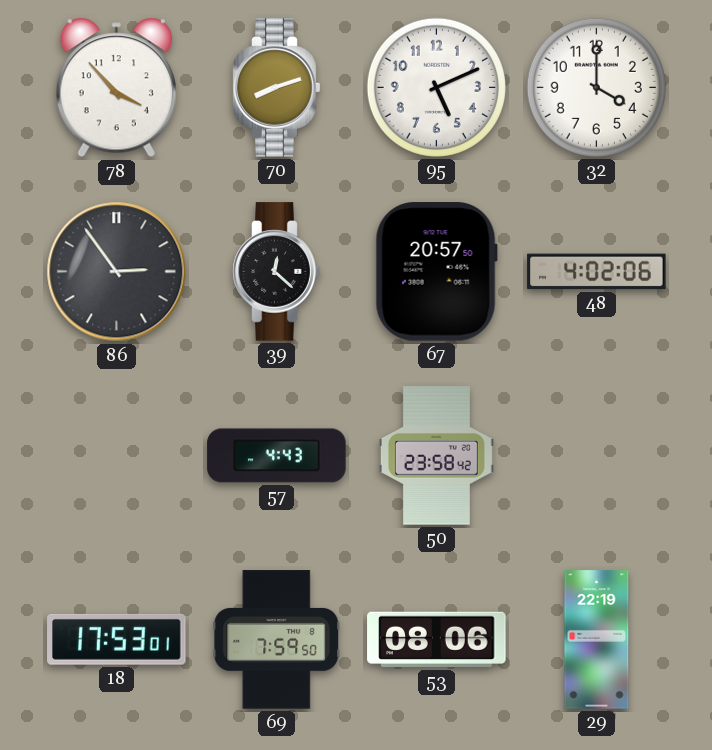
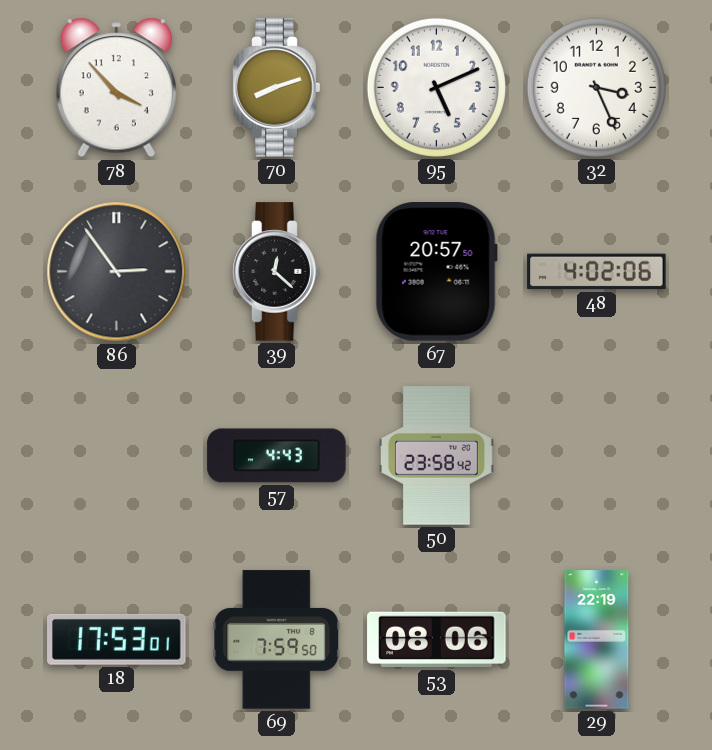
32: 4:00 -> 3:26 (596, 87)
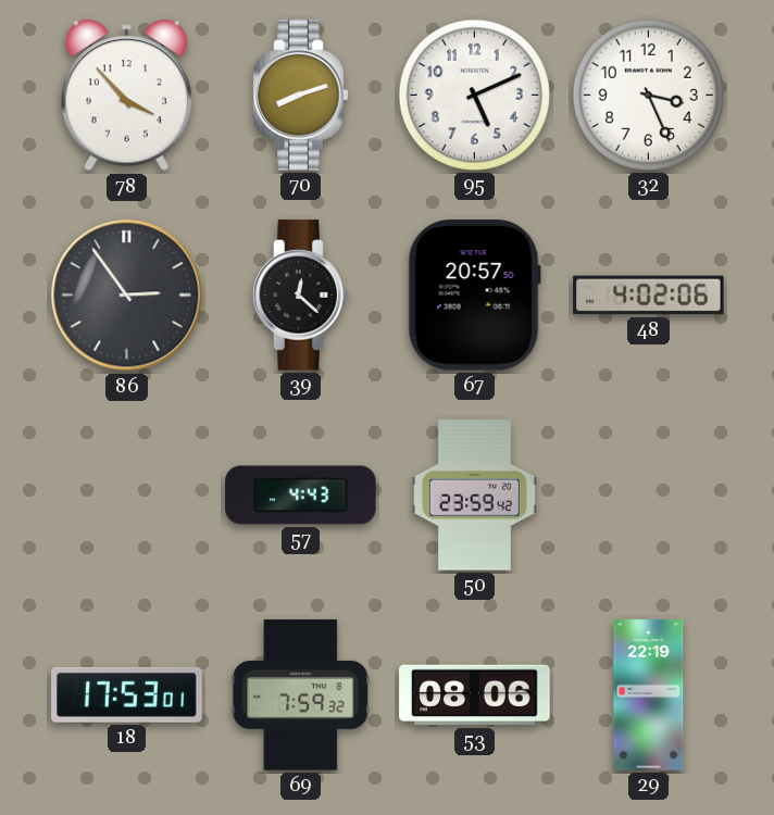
50: 23:58 -> 23:59 (474, 496)
69: 7:59:50 -> 7:59:32 (301, 695)
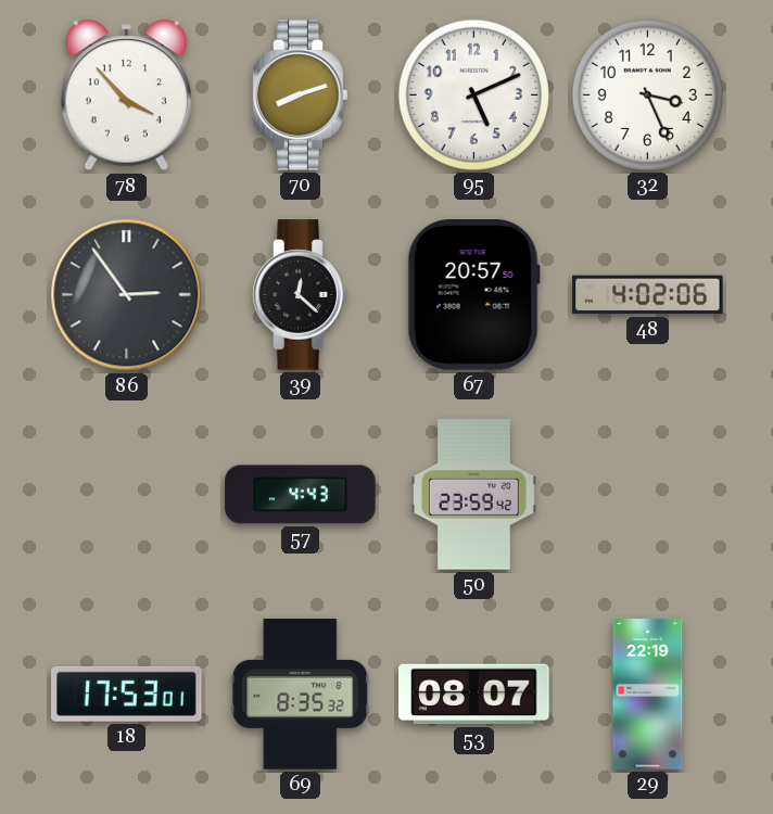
69: 7:59 -> 8:35 (301, 695)
53: 08:06 -> 08:07 (474, 695)
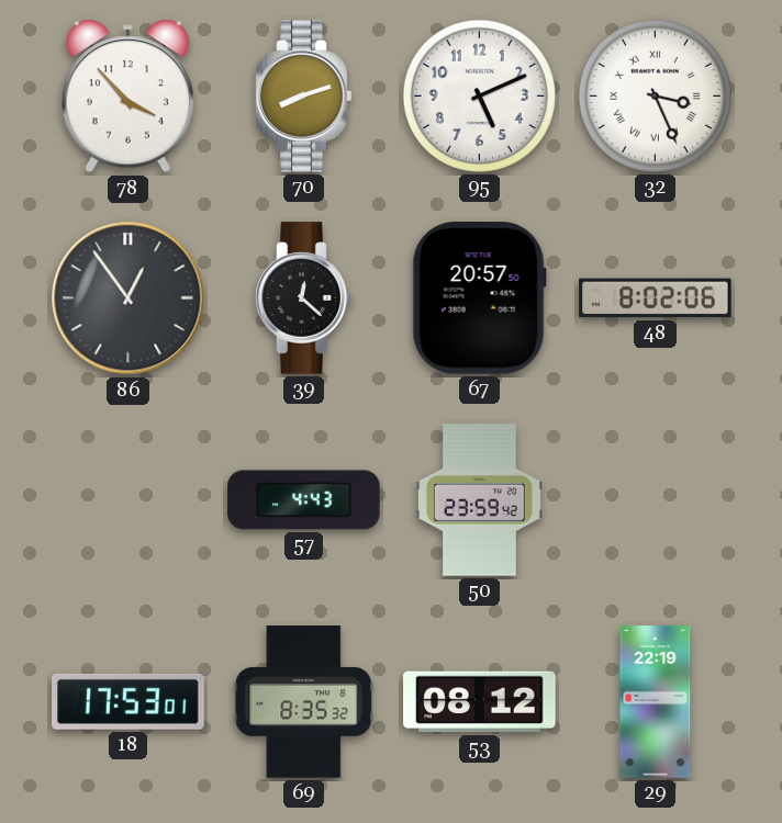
32 numerals: Arabic -> Roman (655, 95)
86: 2:54 -> 12:54 (129, 298)
48: 4:02 -> 8:02 (656, 298)
53: 08:07 -> 08:12 (480, 702)
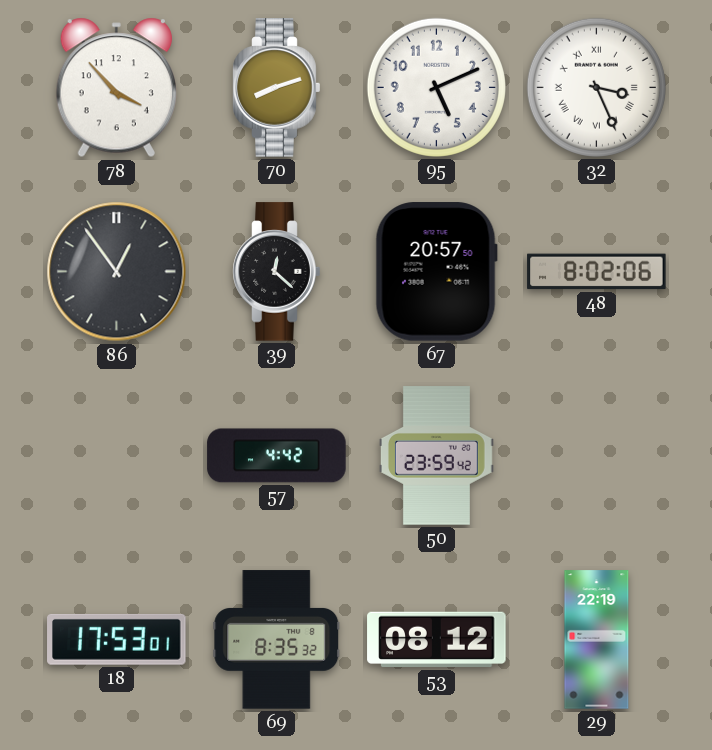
57: 4:43 -> 4:42 (277, 456)
